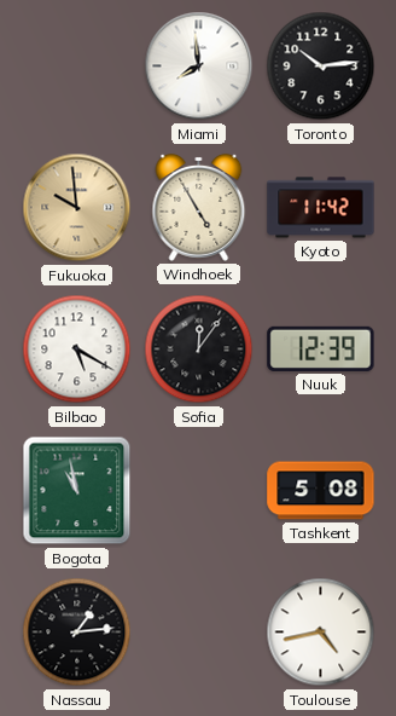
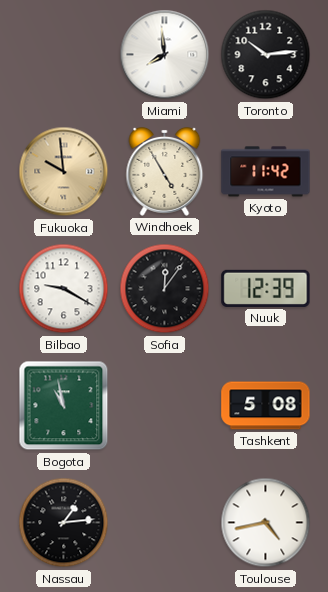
Bilbao: 5:20 -> 9:20 (64, 289)
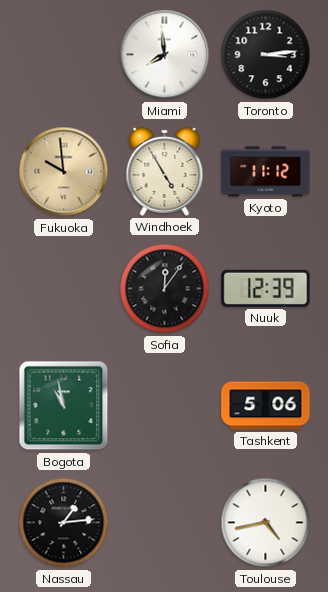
Toronto: 10:14 -> 3:14 (266, 55)
Kyoto: 11:42 -> 11:12 (266, 172)
Bilbao: 9:20 -> none (64, 289)
Tashkent: 5:08 -> 5:06 (266, 406)
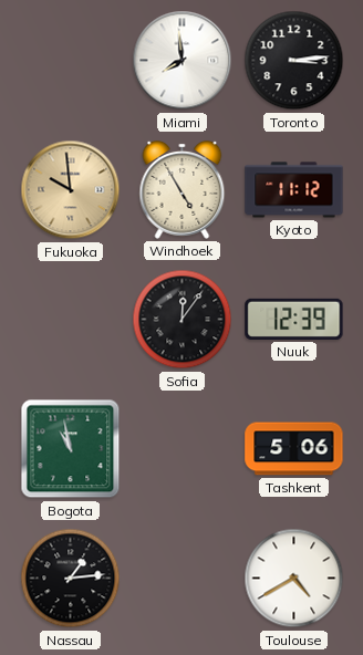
Toulouse: 4:43 -> 4:40 (294, 579)
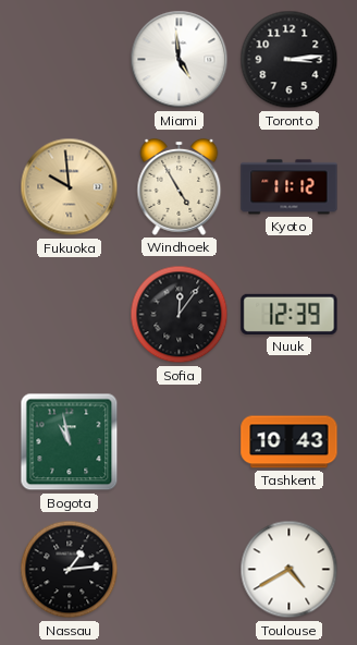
Miami: 7:59 -> 4:59 (180, 60)
Tashkent: 5:06 -> 10:43 (290, 442)
